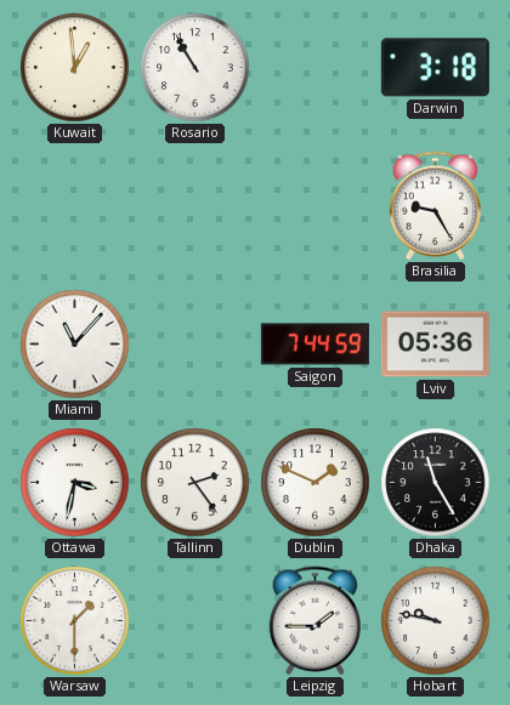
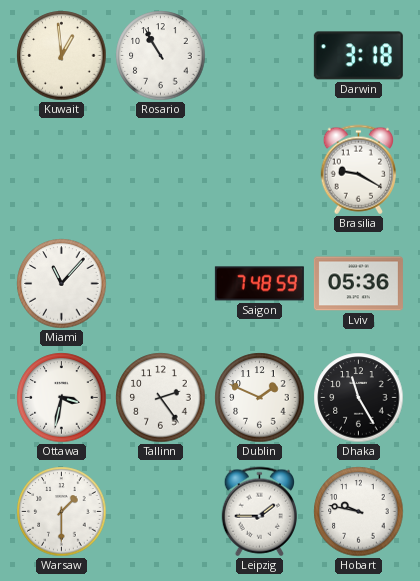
Brasilia: 9:25 -> 9:20 (358, 170)
Saigon: 7:44 -> 7:48 (259, 284)
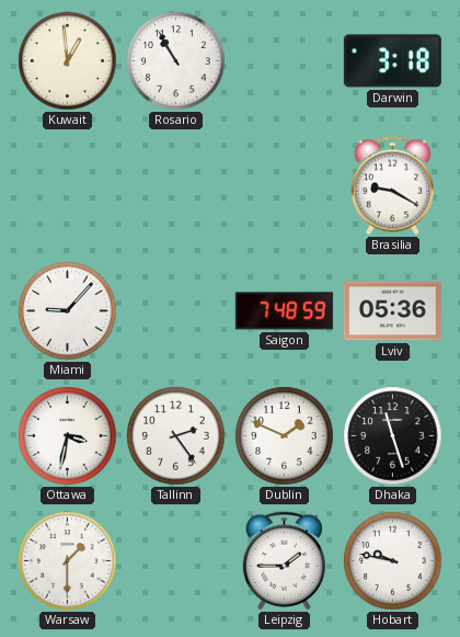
Miami: 11:07 -> 9:07 (68, 311)
Dhaka: 11:25 -> 11:27 (393, 436)
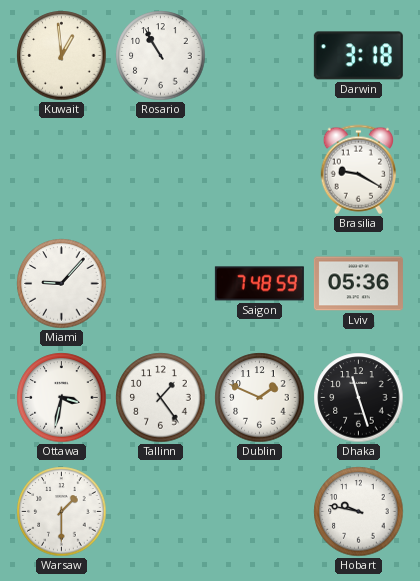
Tallinn: 2:24 -> 1:24 (161, 398)
Leipzig: 1:45 -> none (284, 561)
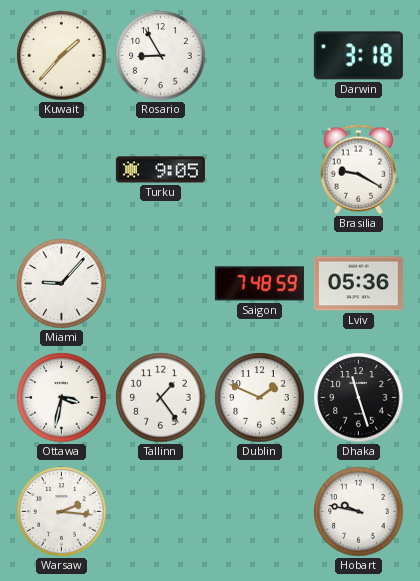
Kuwait: 12:59 -> 1:37 (62, 56)
Rosario: 10:55 -> 8:55 (161, 56)
Turku: none -> 9:05 (160, 170)
Warsaw: 1:30 -> 2:16 (62, 512)
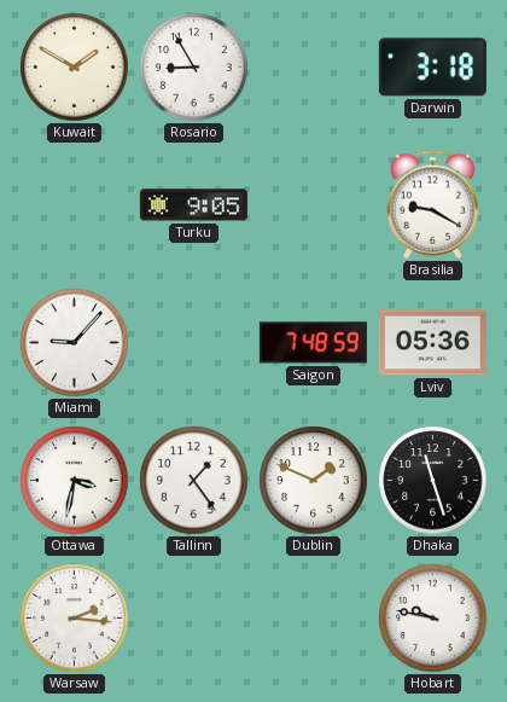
Kuwait: 1:37 -> 1:50 (75, 68)
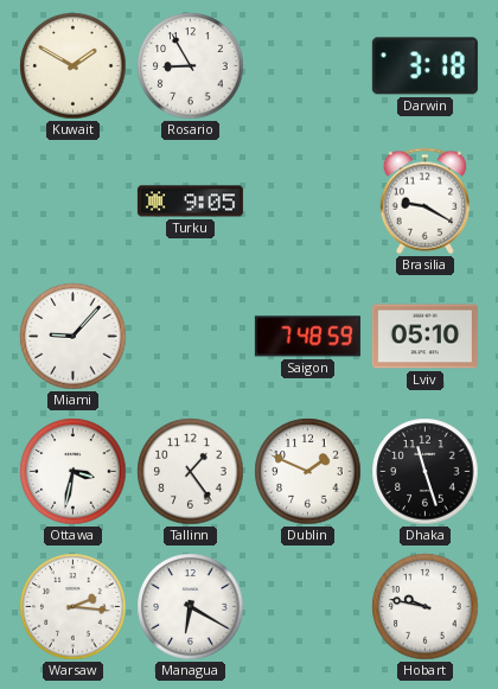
Lviv: 05:36 -> 05:10 (424, 337)
Managua: none -> 6:20 (191, 607)
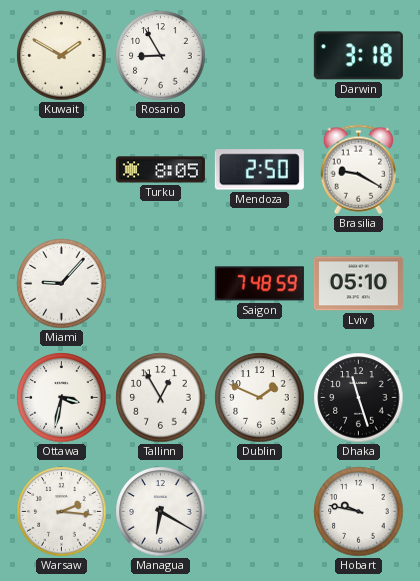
Turku: 9:05 -> 8:05 (160, 170)
Mendoza: none -> 2:50 (259, 170)
Tallinn: 1:24 -> 12:55 (161, 398)
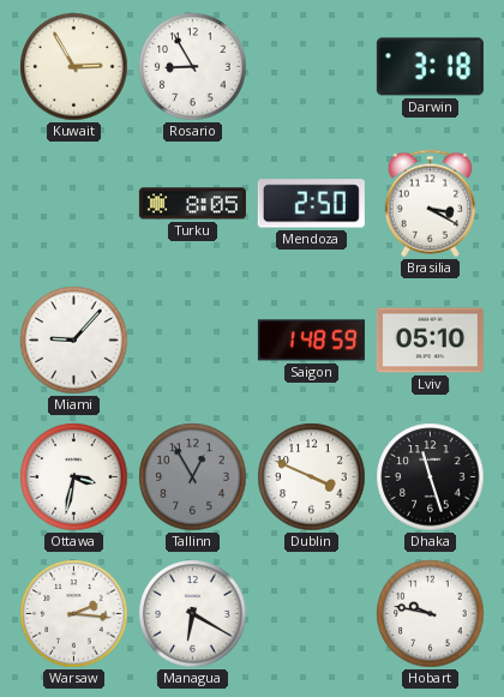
Kuwait: 1:50 -> 2:55 (74, 67)
Brasilia: 9:20 -> 3:20 (430, 204)
Saigon: 7:48 -> 1:48 (311, 341)
Tallinn dial: white -> grey (193, 477)
Dublin: 1:49 -> 3:49 (312, 477)
